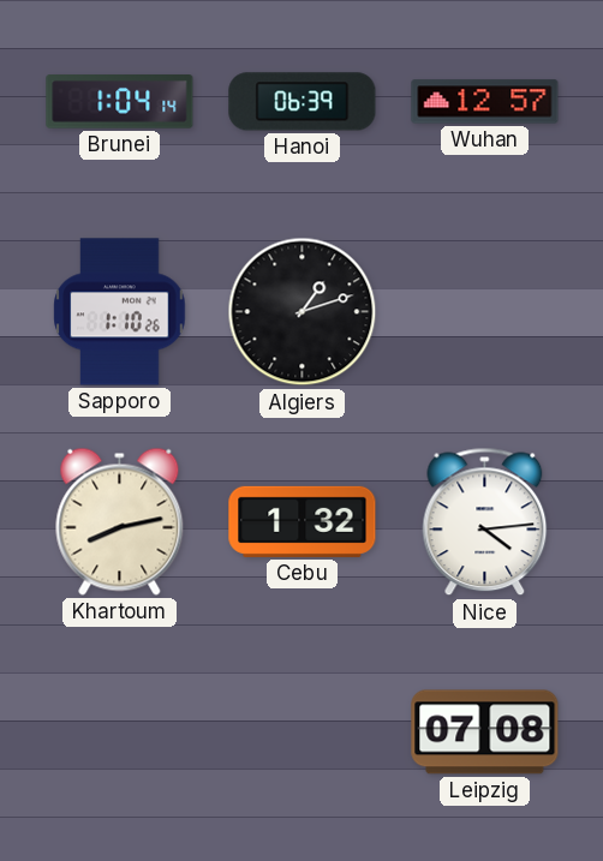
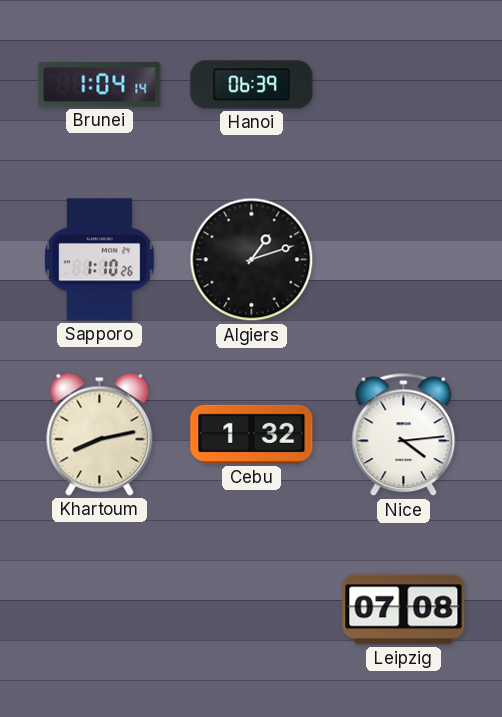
Wuhan: 12:57 -> none (485, 102)
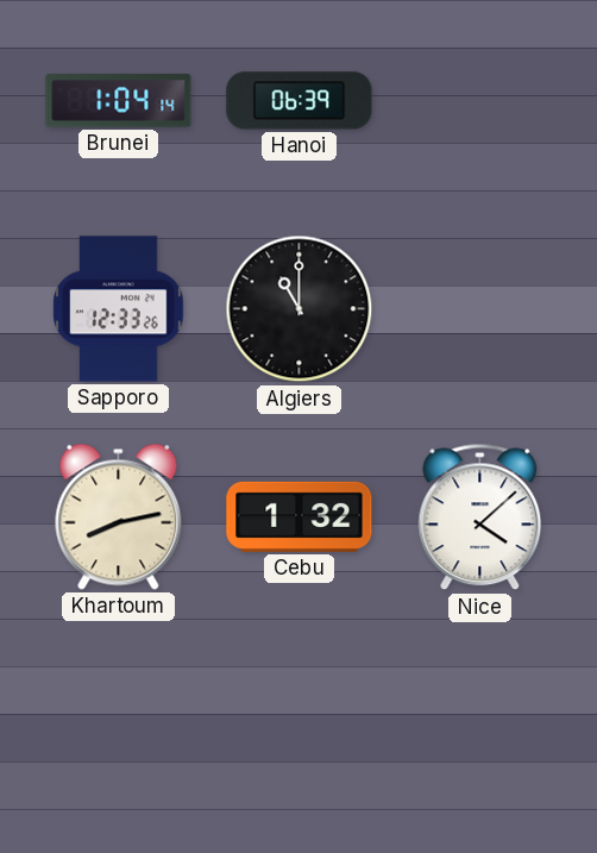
Sapporo: 1:10 -> 12:33 (119, 309)
Algiers: 1:12 -> 11:00 (300, 309)
Nice: 4:14 -> 4:08 (480, 518)
Leipzig: 07:08 -> none (404, 610)
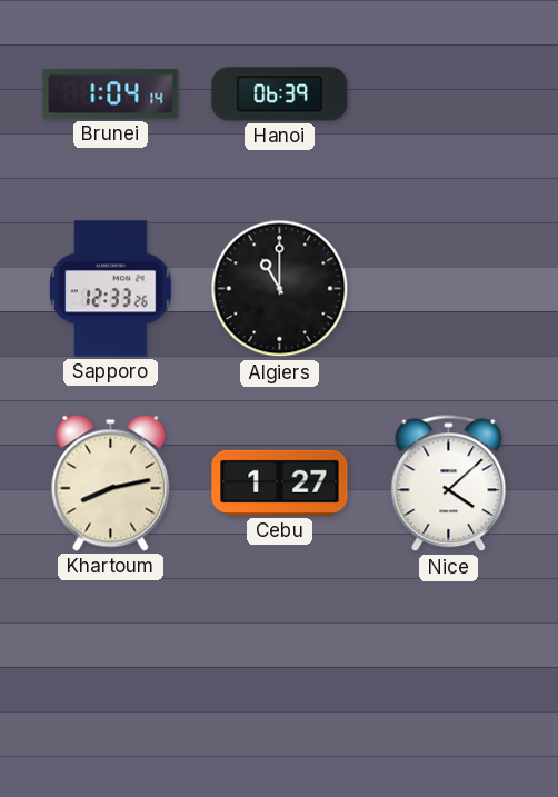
Cebu: 1:32 -> 1:27 (280, 482)
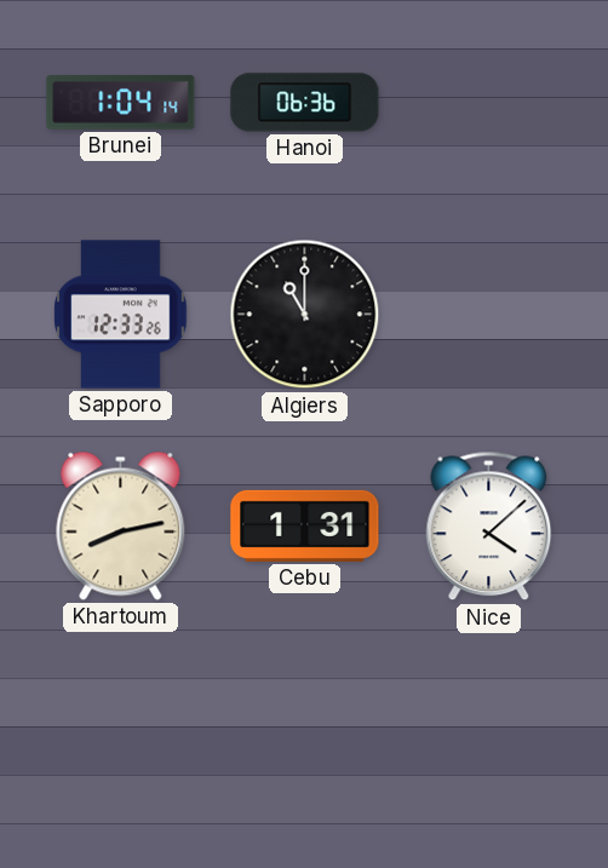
Hanoi: 06:39 -> 06:36 (305, 103)
Cebu: 1:27 -> 1:31 (305, 525)
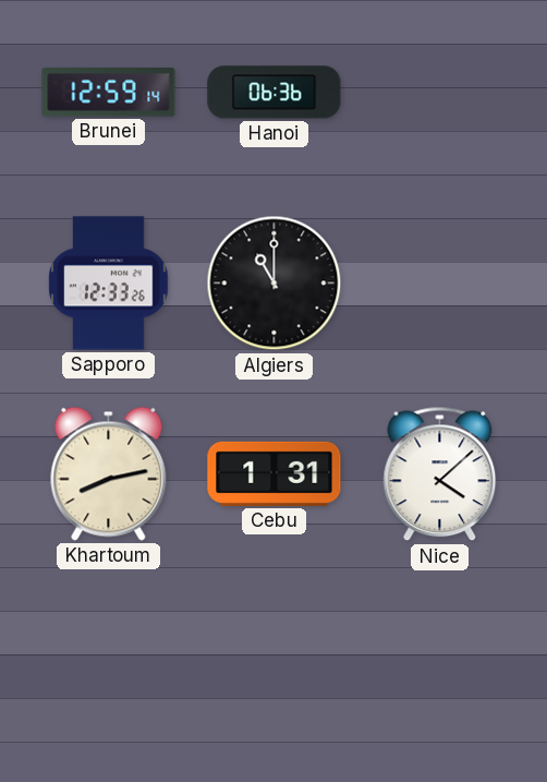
Brunei: 1:04 -> 12:59 (109, 93)
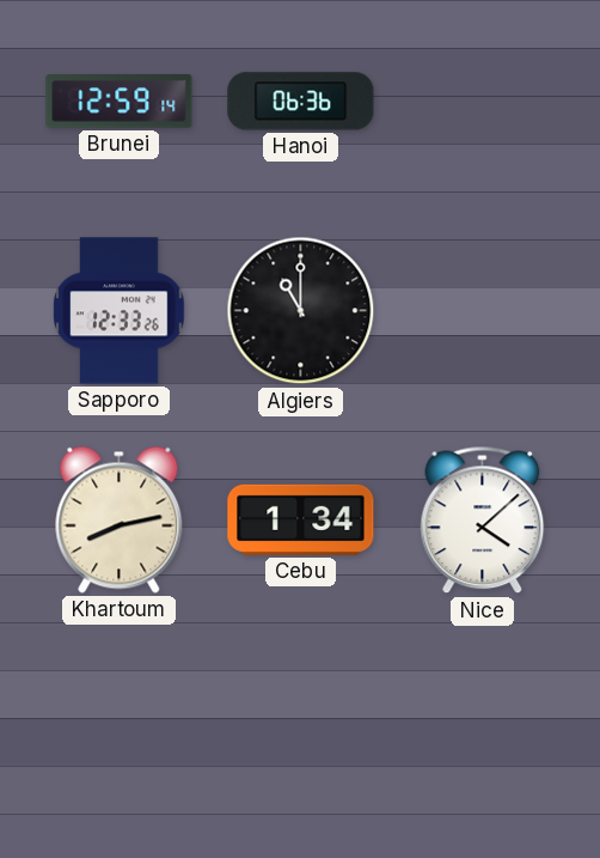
Cebu: 1:31 -> 1:34 (301, 519)
